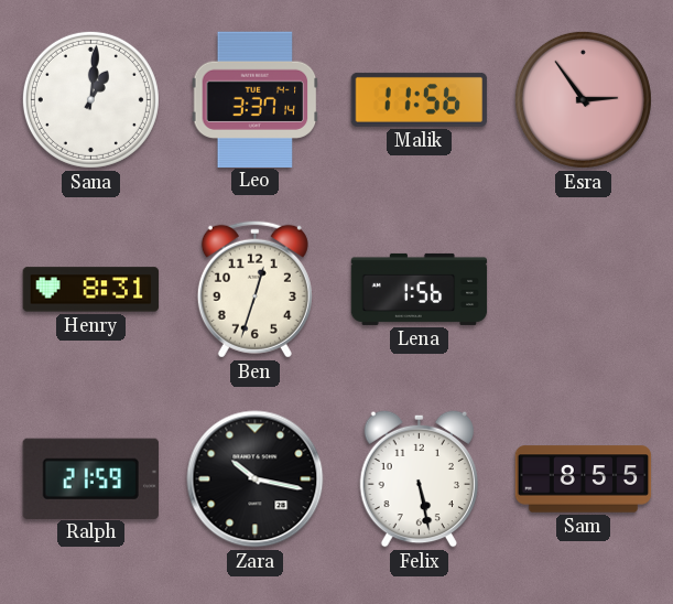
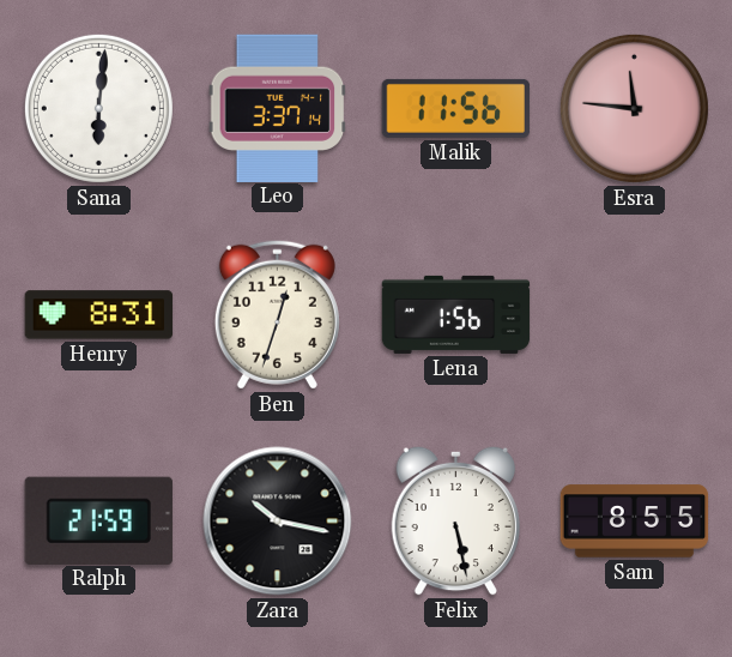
Sana: 1:01 -> 6:01 (98, 108)
Esra: 2:54 -> 11:46 (634, 108)
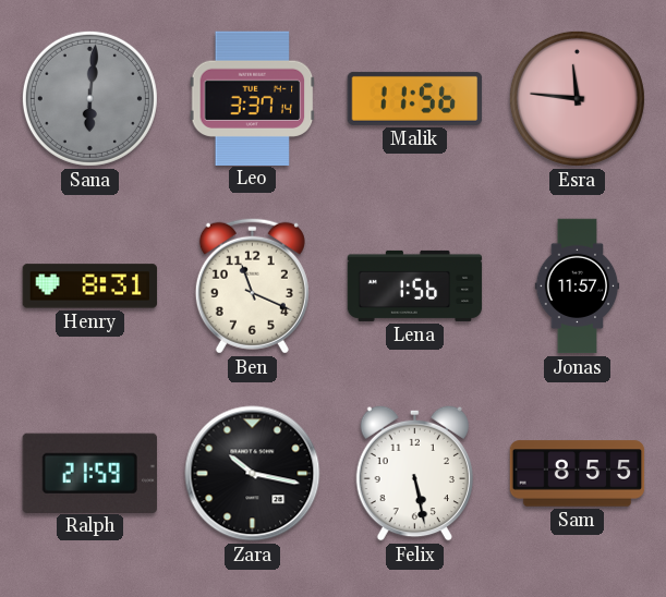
Sana dial: white -> grey (89, 98)
Ben: 12:33 -> 11:19 (252, 285)
Jonas: none -> 11:57 (578, 287)
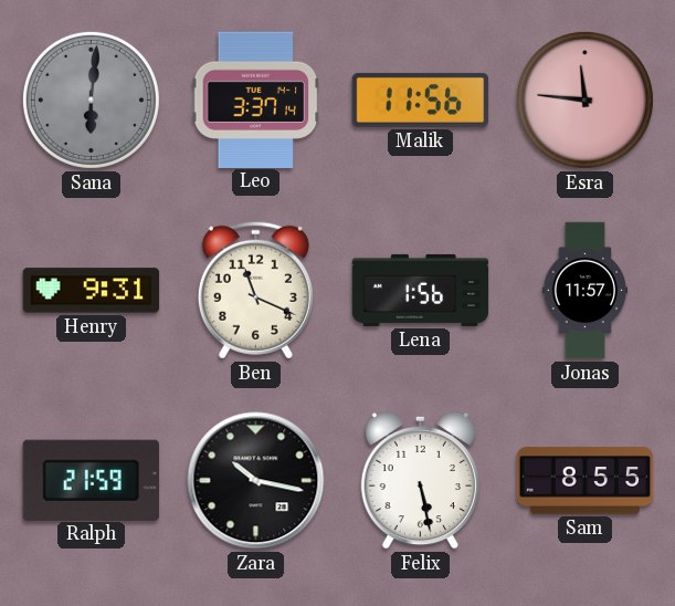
Henry: 8:31 -> 9:31 (92, 291)
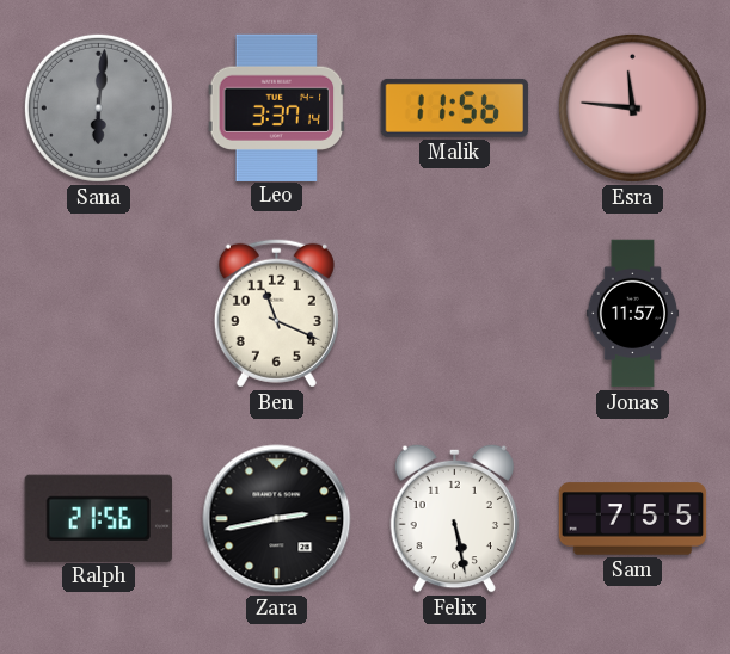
Henry: 9:31 -> none (92, 291)
Lena: 1:56 -> none (421, 290)
Ralph: 21:59 -> 21:56 (98, 518)
Zara: 10:17 -> 2:43 (277, 519)
Sam: 8:55 -> 7:55 (633, 519)
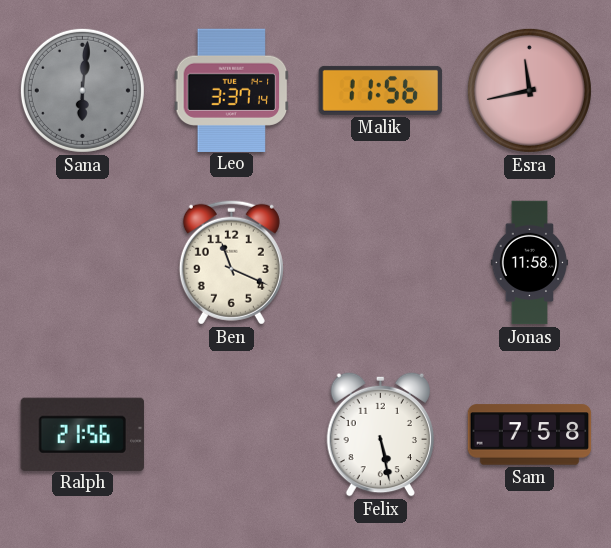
Esra: 11:46 -> 11:43 (529, 90)
Jonas: 11:57 -> 11:58 (530, 263)
Zara: 2:43 -> none (277, 519)
Sam: 7:55 -> 7:58 (530, 435)
